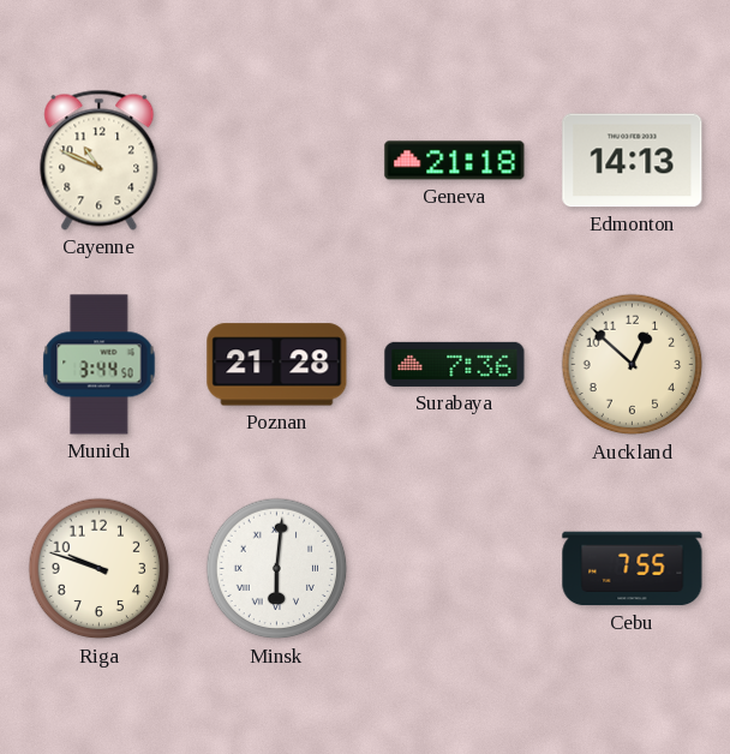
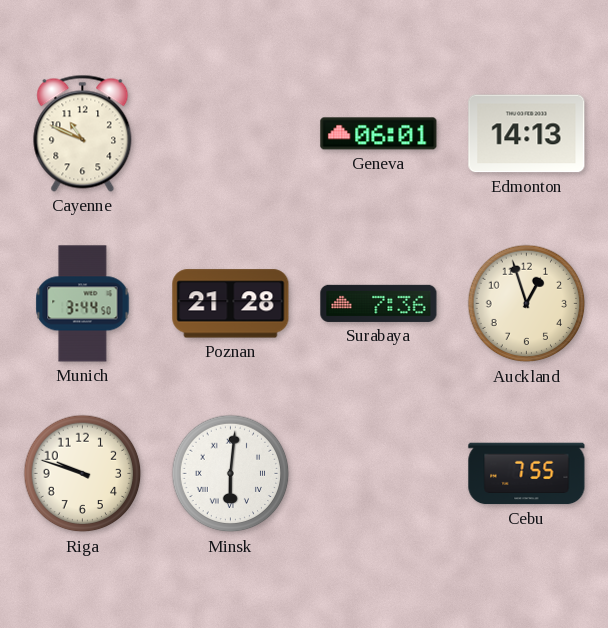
Geneva: 21:18 -> 06:01 (379, 134)
Auckland: 12:52 -> 12:57 (527, 304)
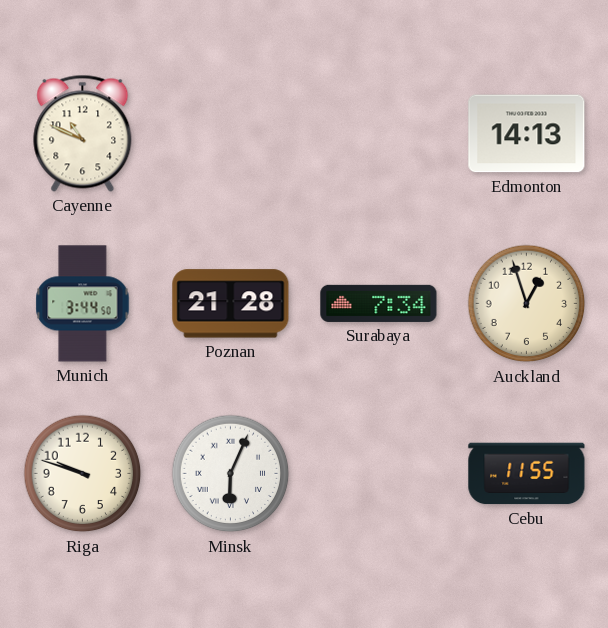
Geneva: 06:01 -> none (379, 134)
Surabaya: 7:36 -> 7:34 (379, 303)
Minsk: 6:01 -> 6:04 (231, 474)
Cebu: 7:55 -> 11:55 (527, 474)
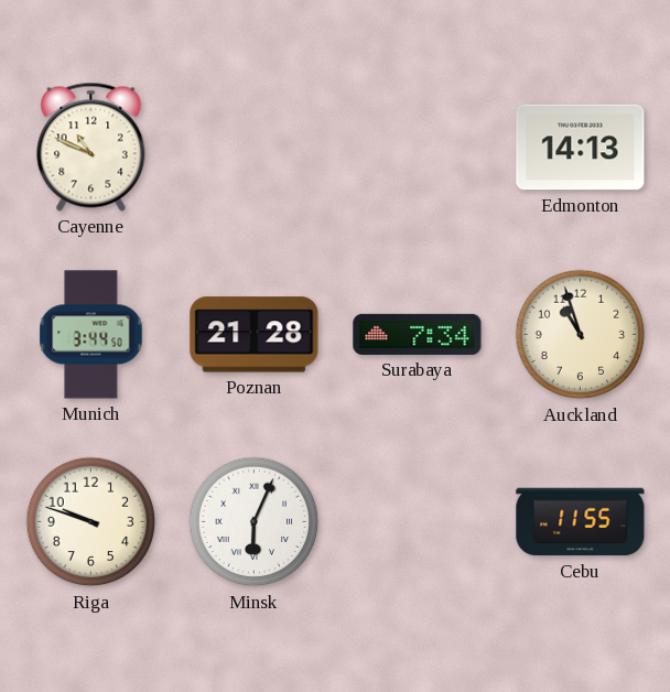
Auckland: 12:57 -> 10:57 (581, 335)
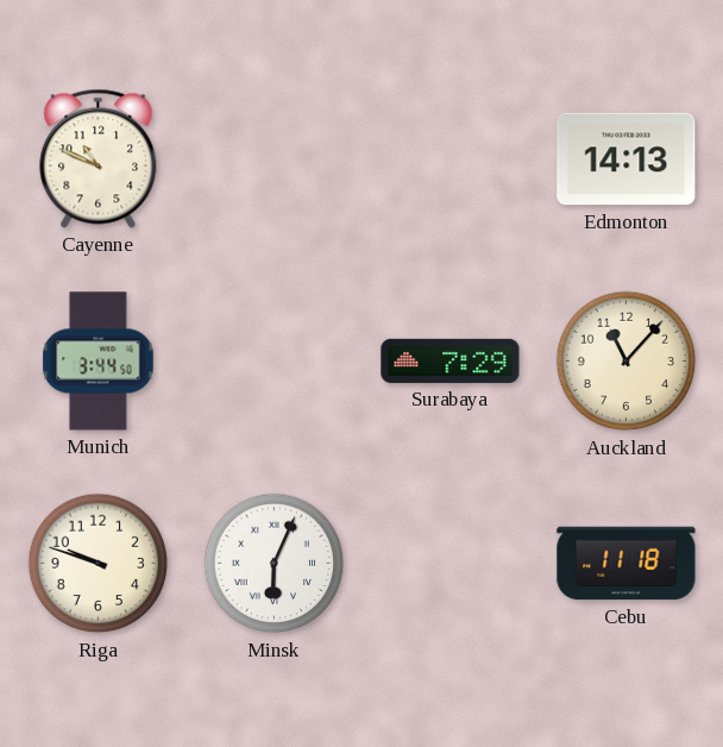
Poznan: 21:28 -> none (255, 335)
Surabaya: 7:34 -> 7:29 (451, 360)
Auckland: 10:57 -> 11:07 (627, 362)
Cebu: 11:55 -> 11:18 (627, 564)
